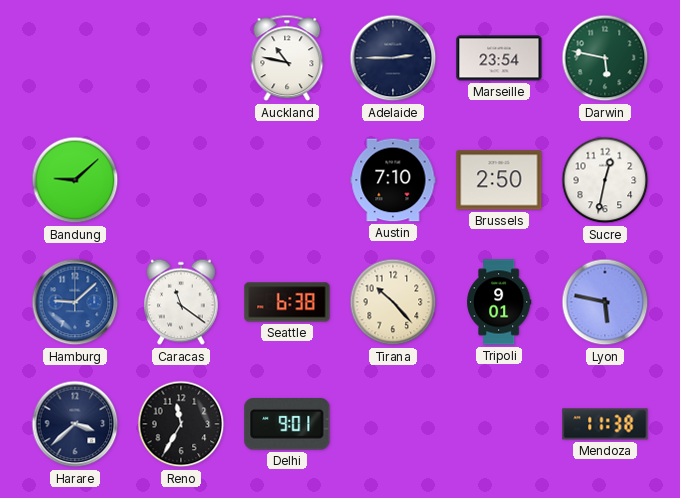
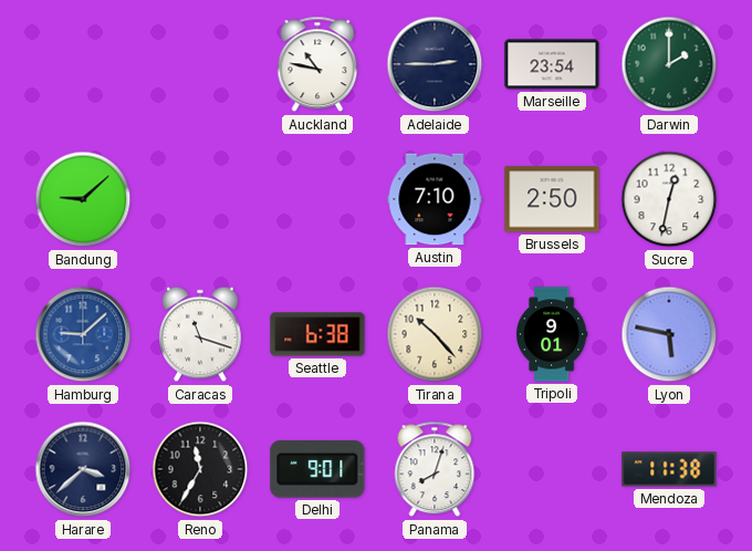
Darwin: 5:47 -> 2:00 (669, 64)
Caracas: 11:21 -> 11:18 (201, 334)
Panama: none -> 8:03 (435, 469)
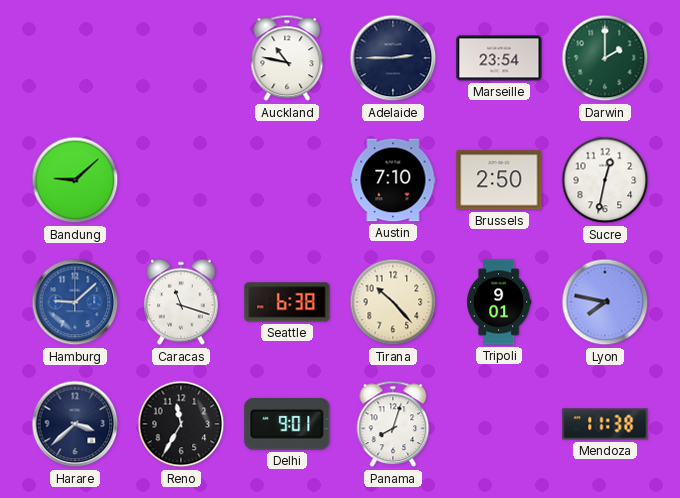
Lyon: 5:47 -> 7:47 (605, 302)
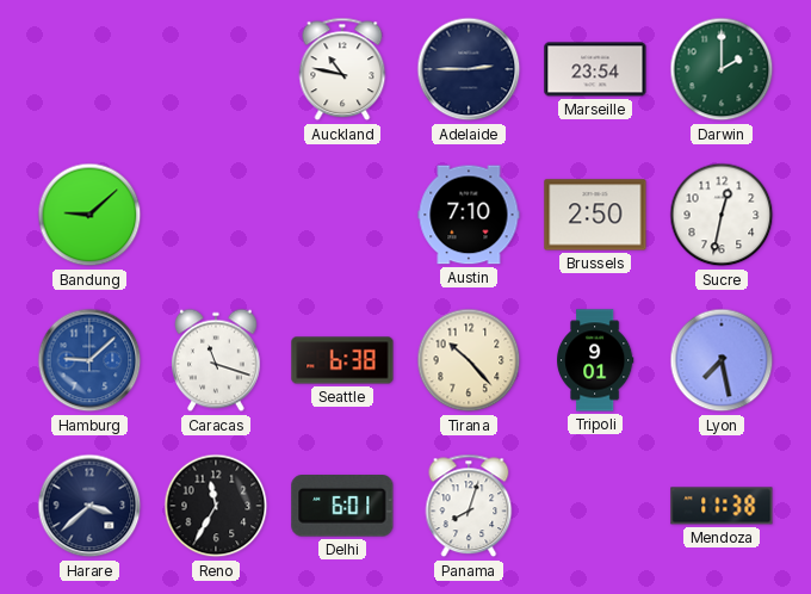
Lyon: 7:47 -> 7:28 (722, 360)
Delhi: 9:01 -> 6:01 (342, 506)
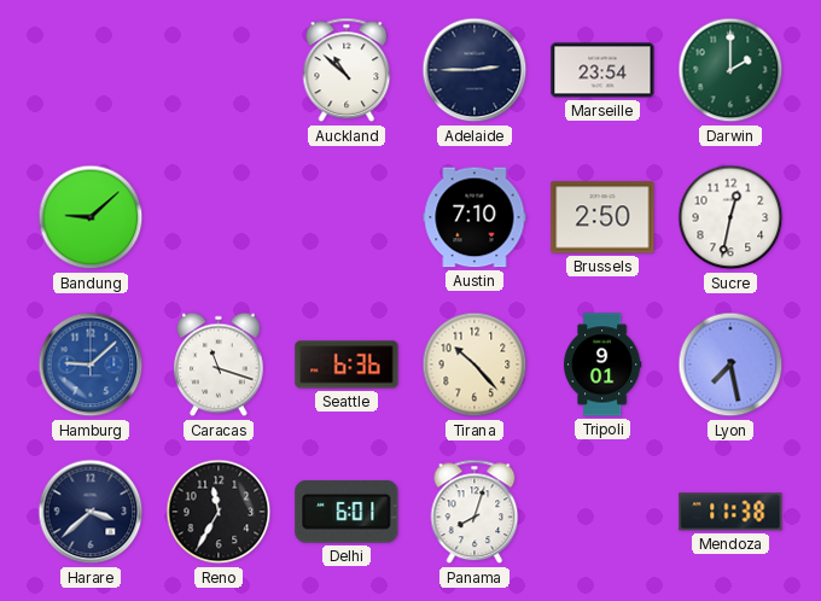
Auckland: 10:47 -> 10:52 (347, 70)
Seattle: 6:38 -> 6:36 (347, 364)
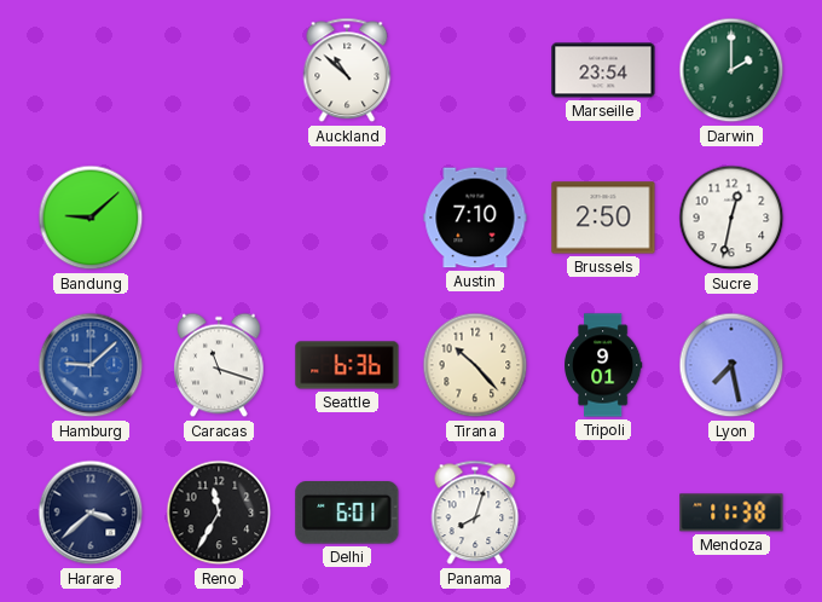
Adelaide: 2:45 -> none (474, 70)
